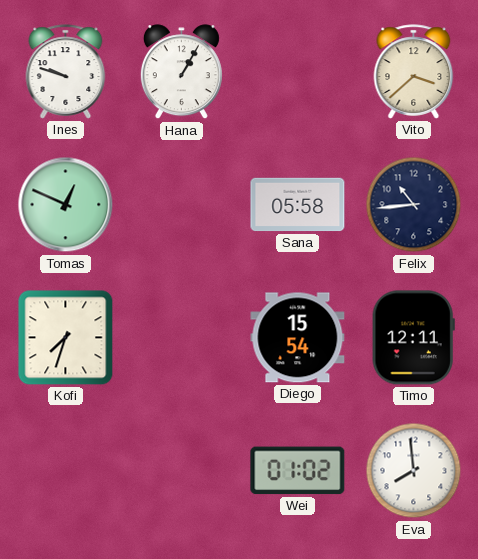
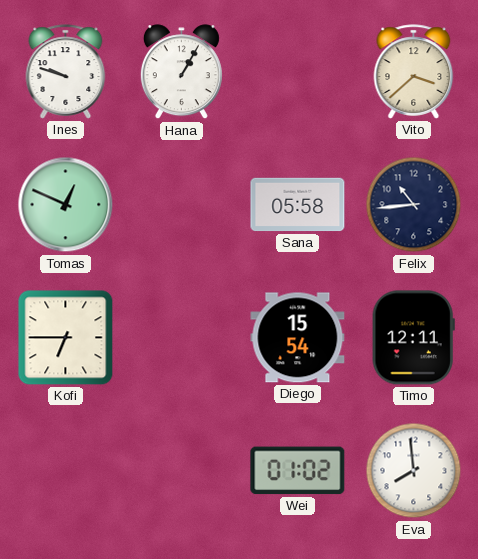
Kofi: 7:33 -> 6:45 (66, 338)
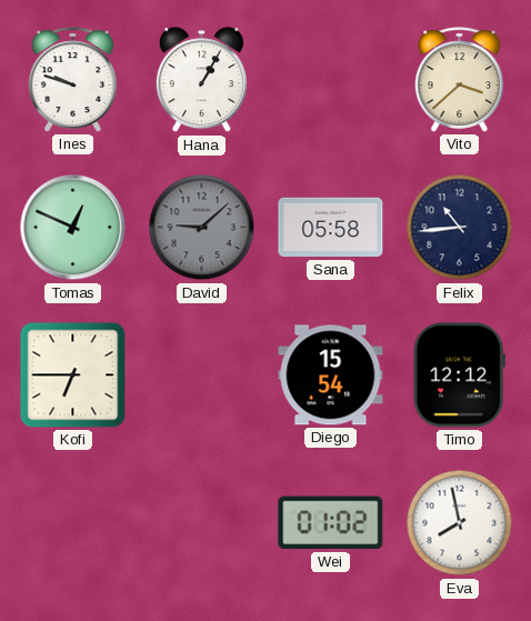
David: none -> 9:08 (202, 228)
Timo: 12:11 -> 12:12 (459, 375)
Eva: 7:59 -> 7:58 (460, 523)
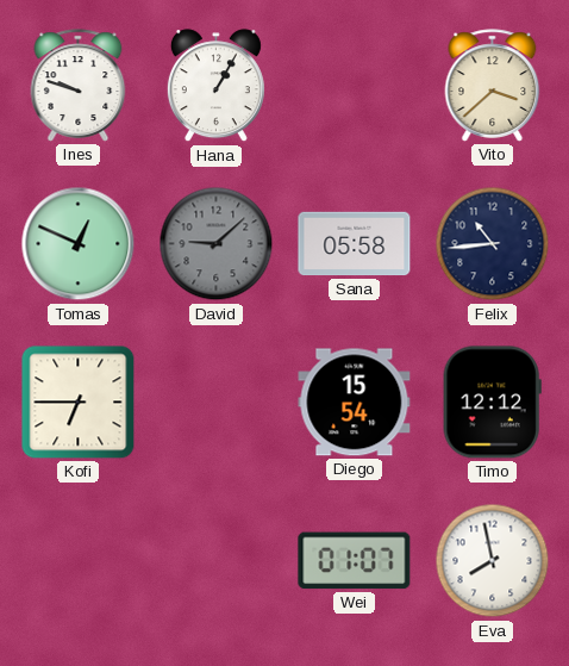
Wei: 01:02 -> 01:07 (355, 561)
